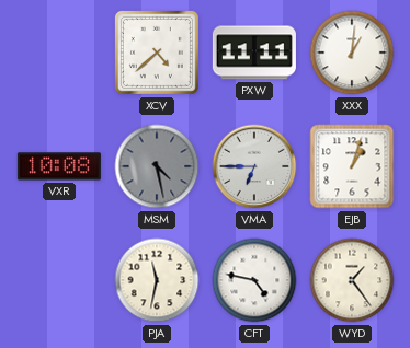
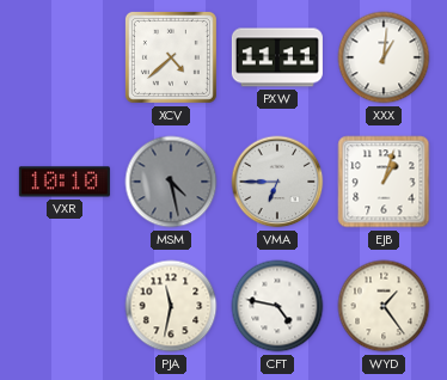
VXR: 10:08 -> 10:10 (65, 182)
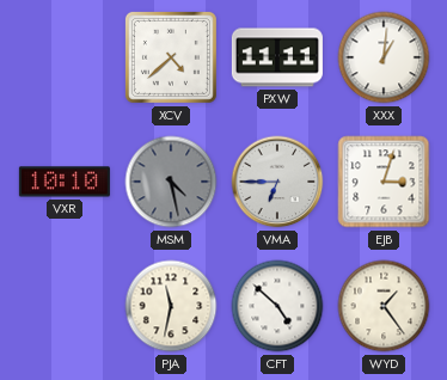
EJB: 1:03 -> 3:03 (384, 182)
CFT: 4:47 -> 4:52 (277, 306)
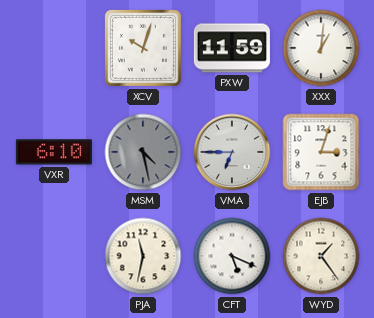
XCV: 4:38 -> 10:03 (143, 48)
PXW: 11:11 -> 11:59 (232, 48)
VXR: 10:10 -> 6:10 (54, 152)
CFT: 4:52 -> 5:19 (232, 256)
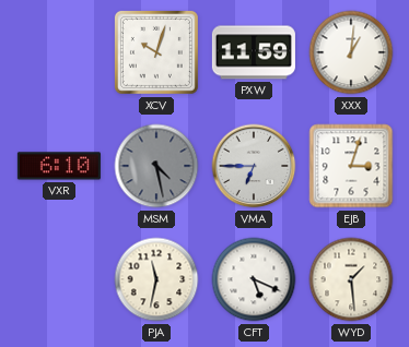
WYD: 1:24 -> 1:29 (351, 279)
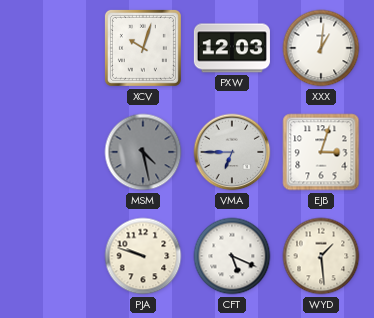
PXW: 11:59 -> 12:03 (232, 48)
VXR: 6:10 -> none (59, 166)
PJA: 11:32 -> 9:48 (143, 256)
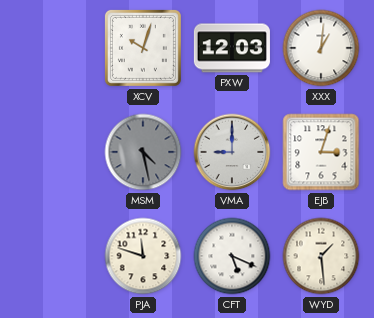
VMA: 6:45 -> 9:00 (232, 152)
PJA: 9:48 -> 11:48 (143, 256)
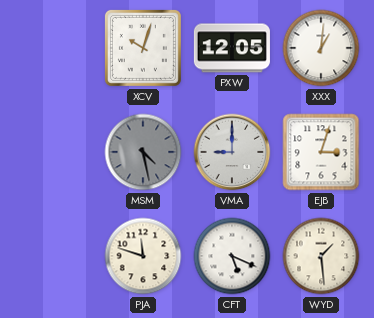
PXW: 12:03 -> 12:05 (232, 48)
